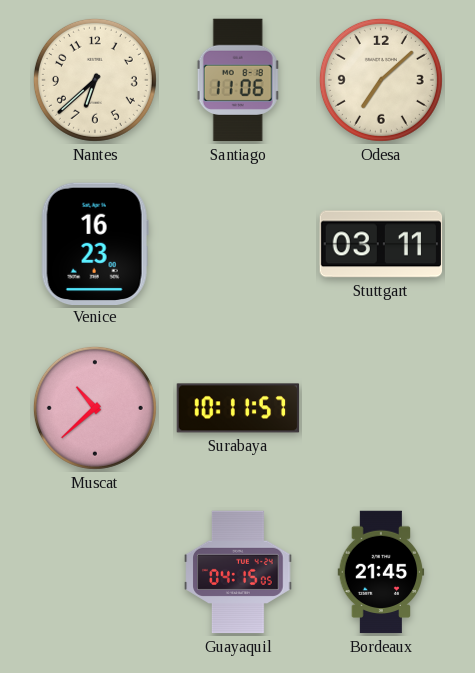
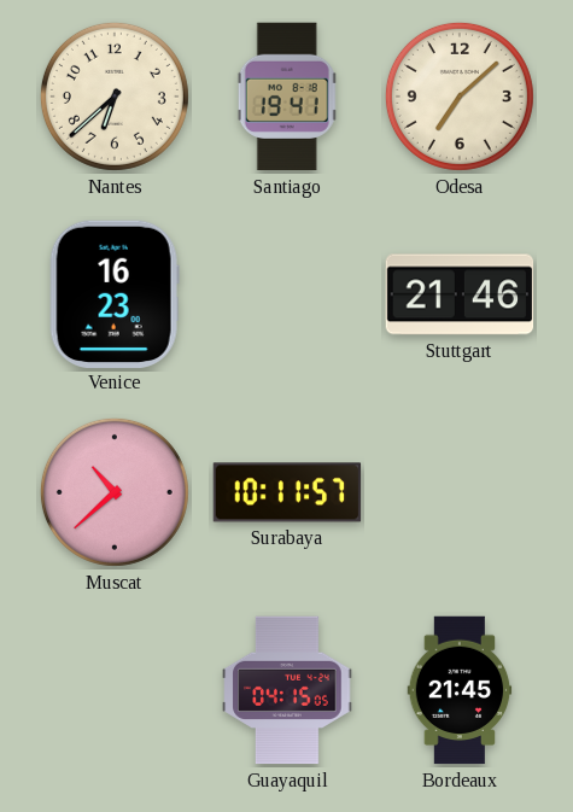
Santiago: 11:06 -> 19:41 (287, 97)
Stuttgart: 03:11 -> 21:46 (460, 294)
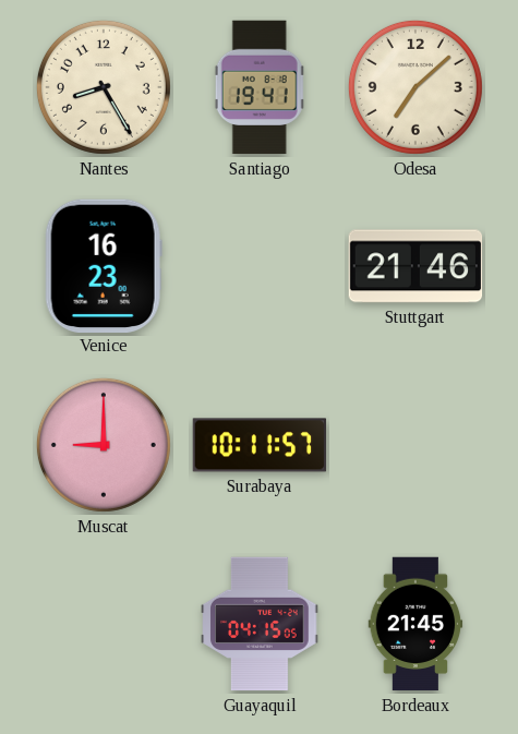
Nantes: 6:38 -> 8:25 (104, 87)
Muscat: 10:38 -> 9:00 (104, 445)
